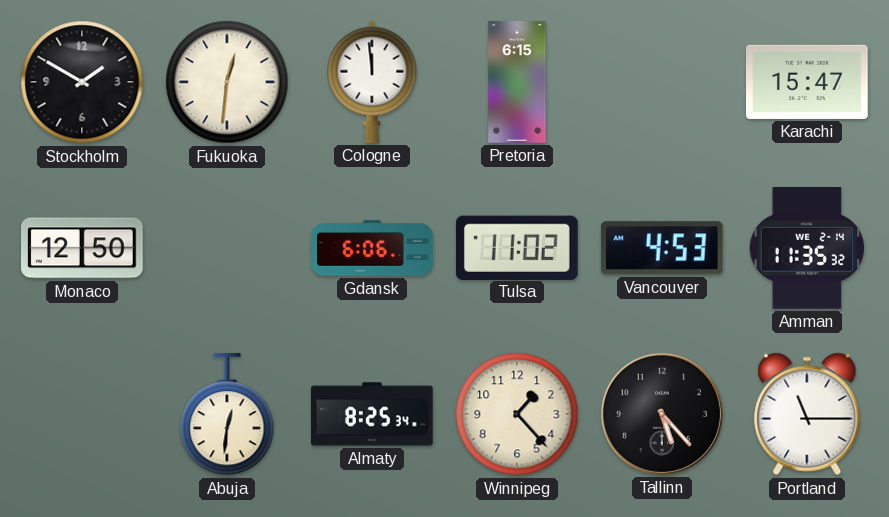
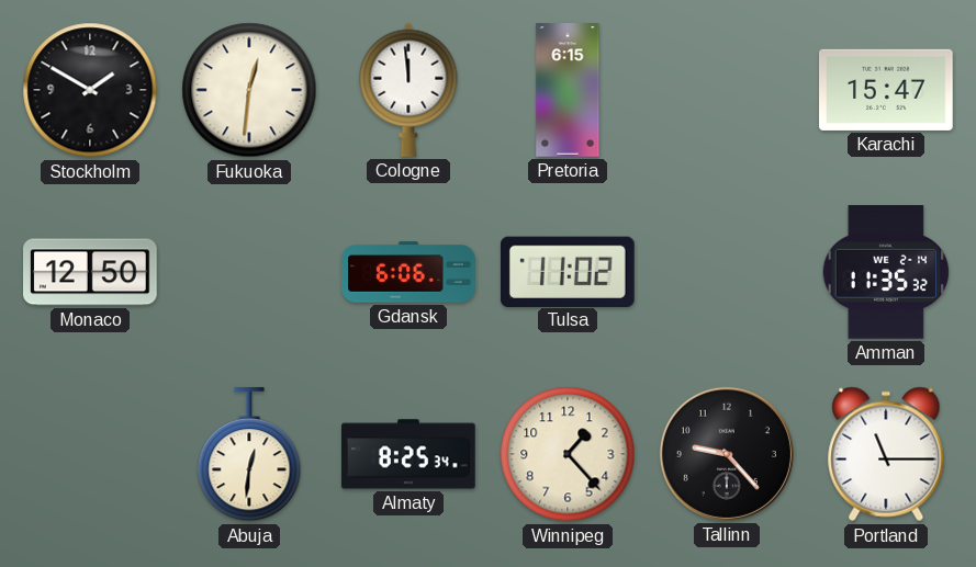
Vancouver: 4:53 -> none (662, 248)
Tallinn: 5:23 -> 9:23 (727, 454)
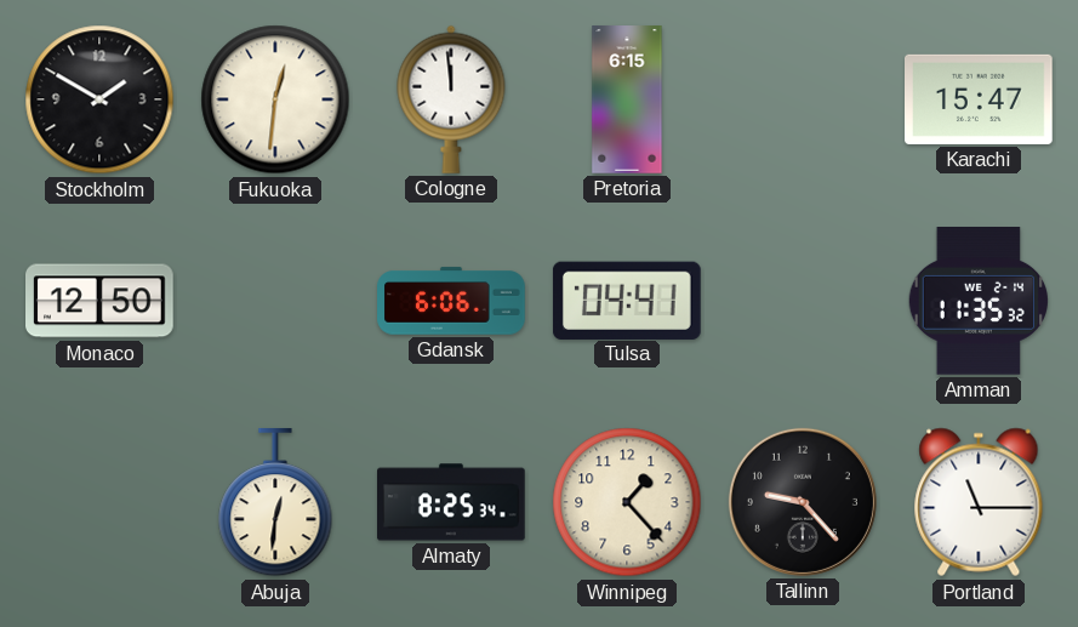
Tulsa: 11:02 -> 04:41 (627, 300)
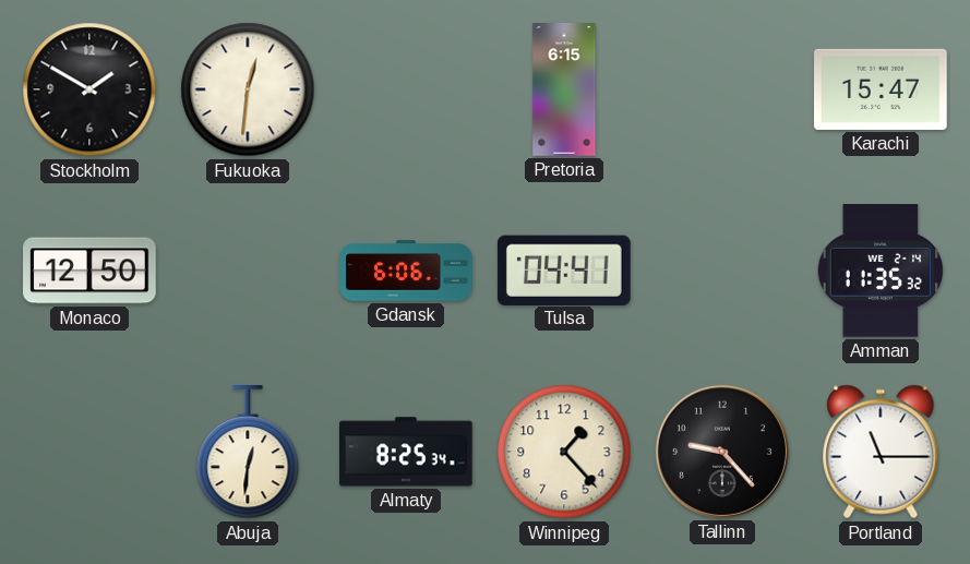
Cologne: 11:59 -> none (451, 99)
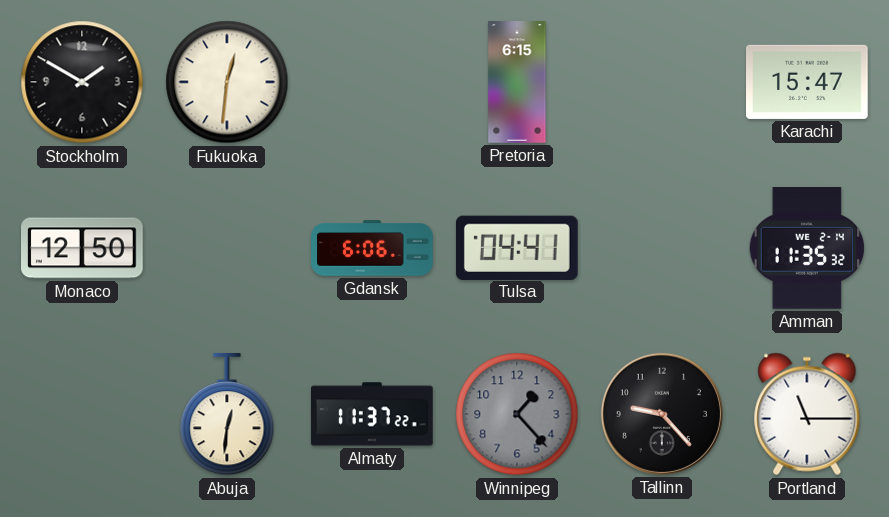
Almaty: 8:25 -> 11:37 (373, 414)
Winnipeg dial: cream -> grey (517, 414)
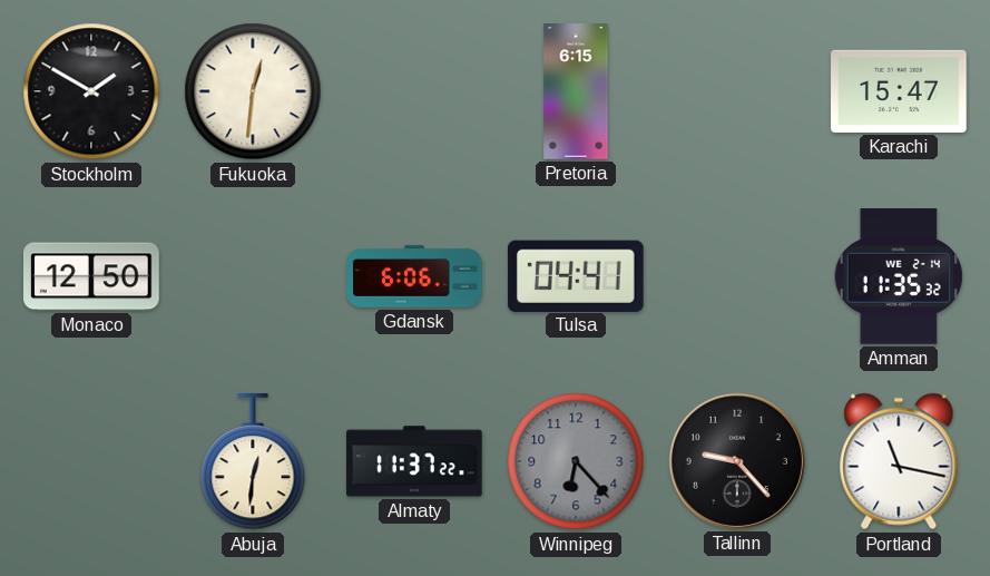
Winnipeg: 1:23 -> 6:23 (576, 461)
Portland: 11:15 -> 11:17 (899, 461)
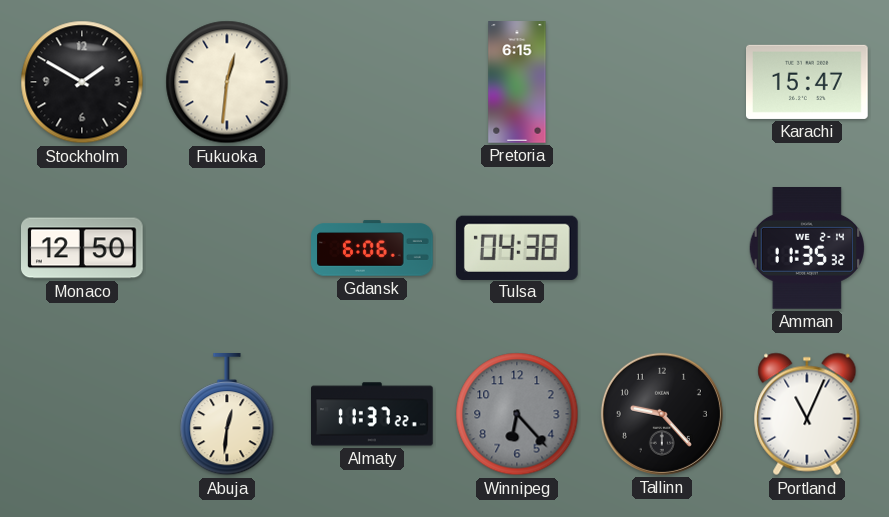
Tulsa: 04:41 -> 04:38 (517, 247)
Portland: 11:17 -> 11:04 (807, 414)
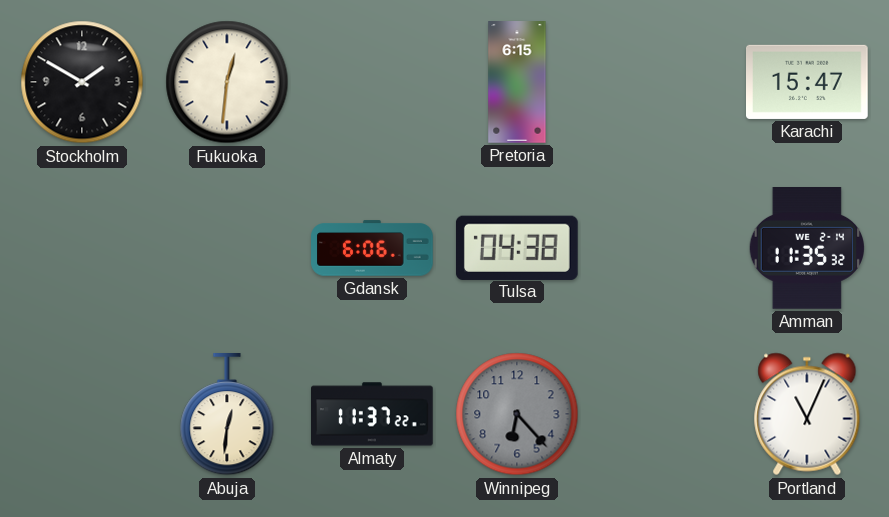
Monaco: 12:50 -> none (83, 248)
Tallinn: 9:23 -> none (662, 414)
